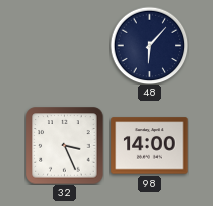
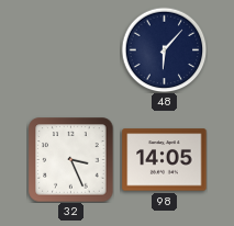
98: 14:00 -> 14:05 (165, 160)
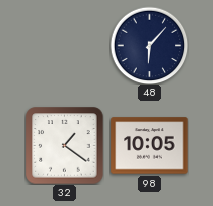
32: 3:26 -> 1:21 (65, 146)
98: 14:05 -> 10:05 (150, 146)
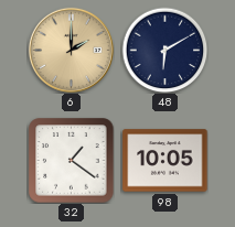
6: none -> 2:00 (71, 50)
48: 6:07 -> 6:10 (164, 50)
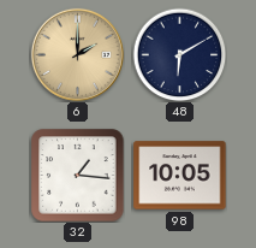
32: 1:21 -> 1:16 (78, 176)
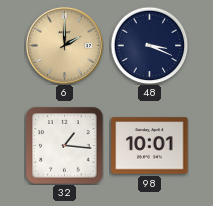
48: 6:10 -> 3:19 (149, 45)
98: 10:05 -> 10:01 (150, 146)
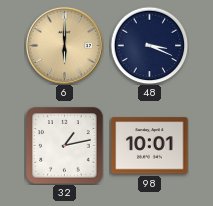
6: 2:00 -> 6:00 (64, 45)
32: 1:16 -> 1:13 (65, 146)
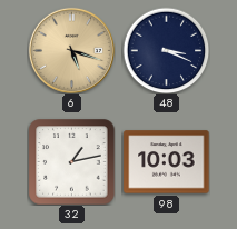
6: 6:00 -> 5:18 (71, 50)
98: 10:01 -> 10:03 (167, 162)
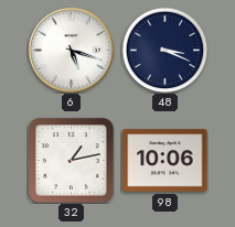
6 dial: champagne -> white (71, 50)
98: 10:03 -> 10:06 (165, 161)
